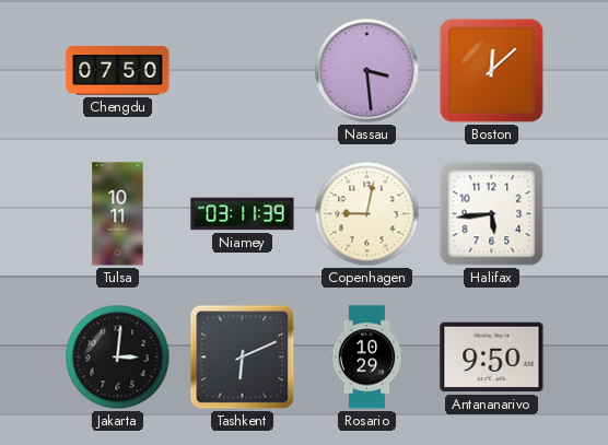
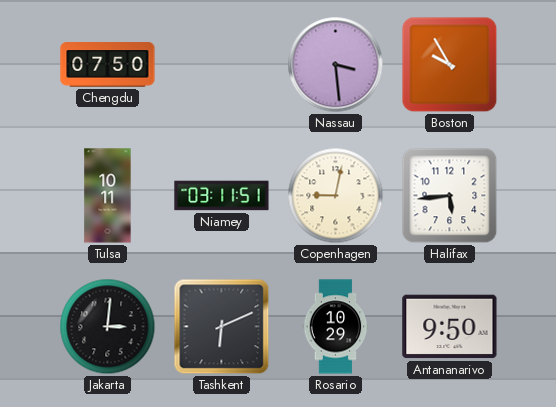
Boston: 12:08 -> 9:55 (450, 65)
Niamey: 03:11:39 -> 03:11:51 (222, 196)
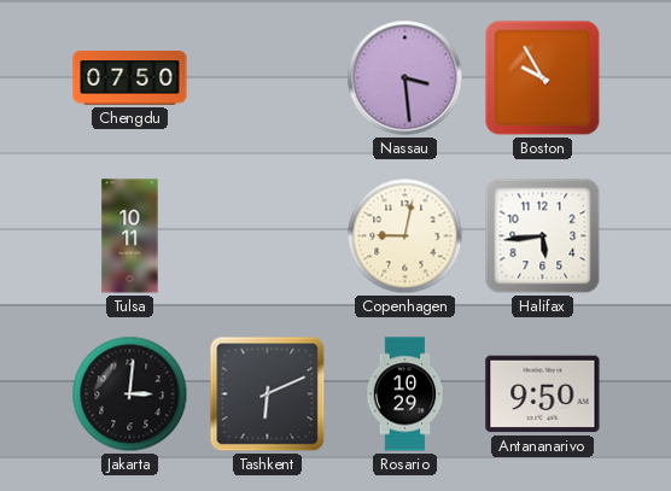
Niamey: 03:11 -> none (222, 196)
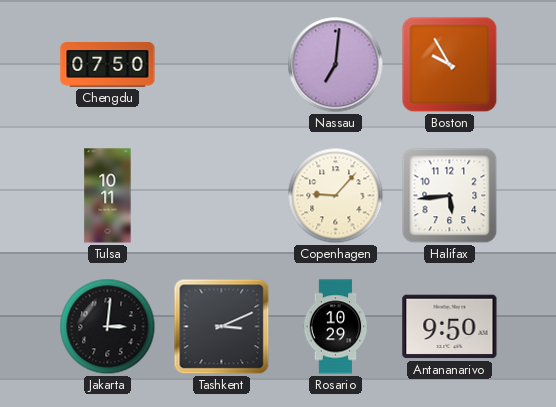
Nassau: 3:29 -> 7:01 (336, 65)
Copenhagen: 9:02 -> 9:07 (336, 196)
Tashkent: 6:11 -> 3:11 (222, 327)
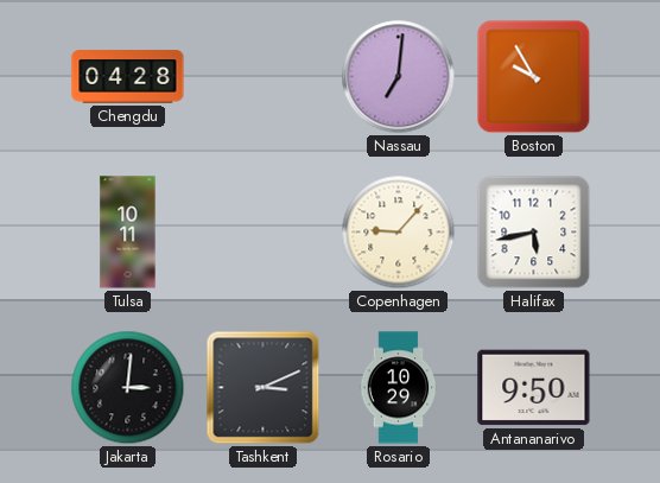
Chengdu: 07:50 -> 04:28 (128, 77)
Halifax: 5:44 -> 5:43 (534, 233)
